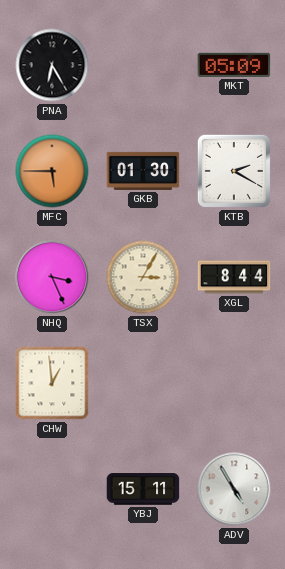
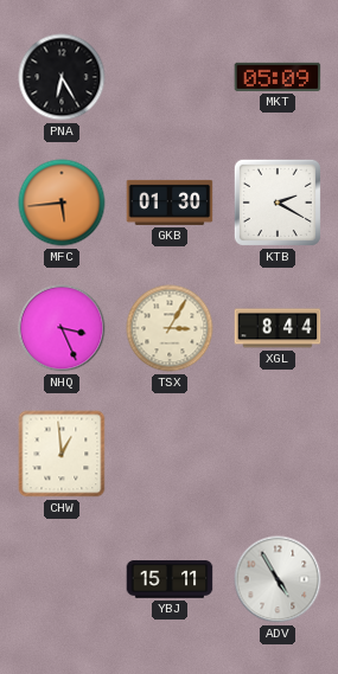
MFC: 5:45 -> 5:44 (62, 203)
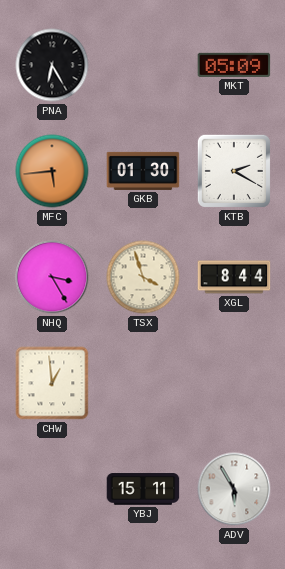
NHQ: 3:26 -> 3:25 (52, 277)
TSX: 3:05 -> 3:57 (143, 277)
ADV: 4:55 -> 5:55 (234, 489)
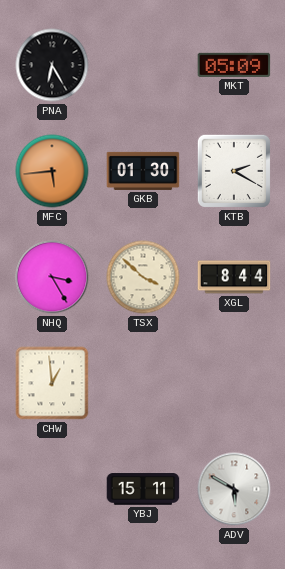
TSX: 3:57 -> 3:52 (143, 277)
ADV: 5:55 -> 5:50 (234, 489)
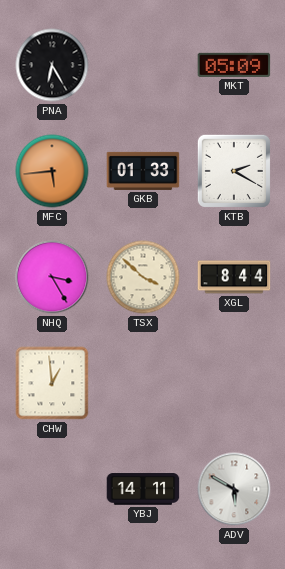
GKB: 01:30 -> 01:33 (143, 171)
YBJ: 15:11 -> 14:11 (143, 489)
